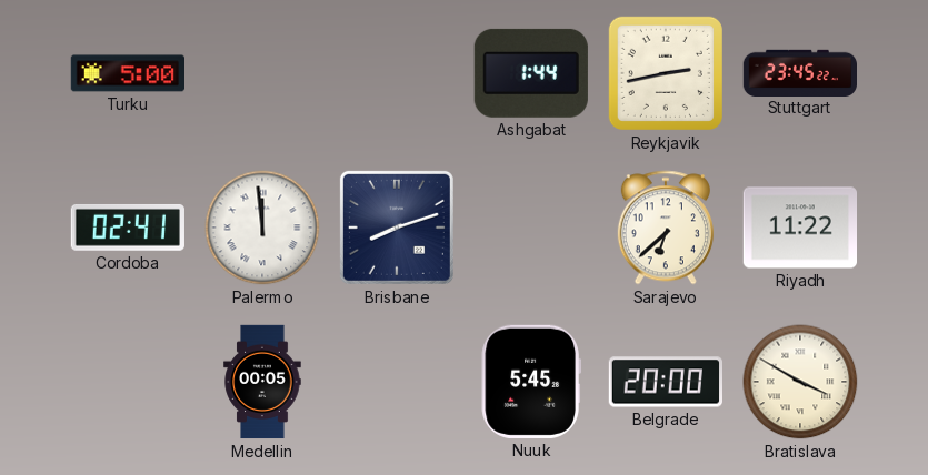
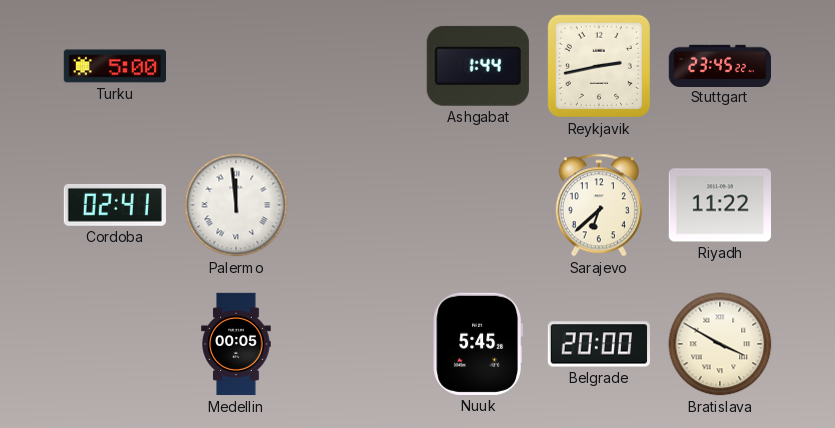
Brisbane: 8:12 -> none (397, 228)
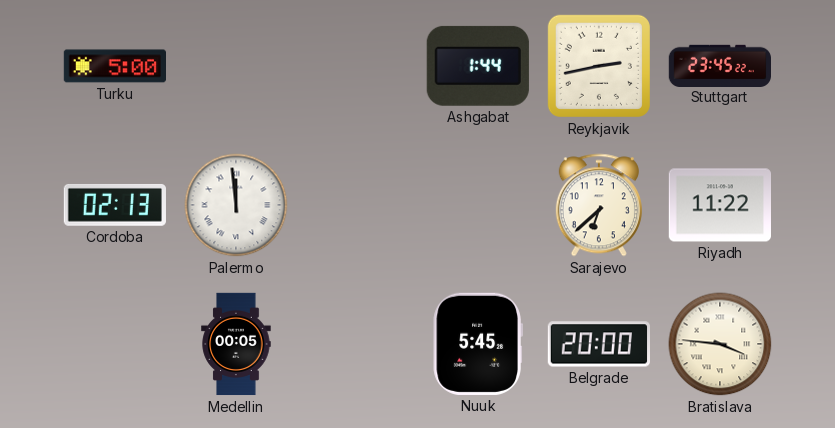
Cordoba: 02:41 -> 02:13 (114, 205)
Bratislava: 3:50 -> 3:46 (720, 344)
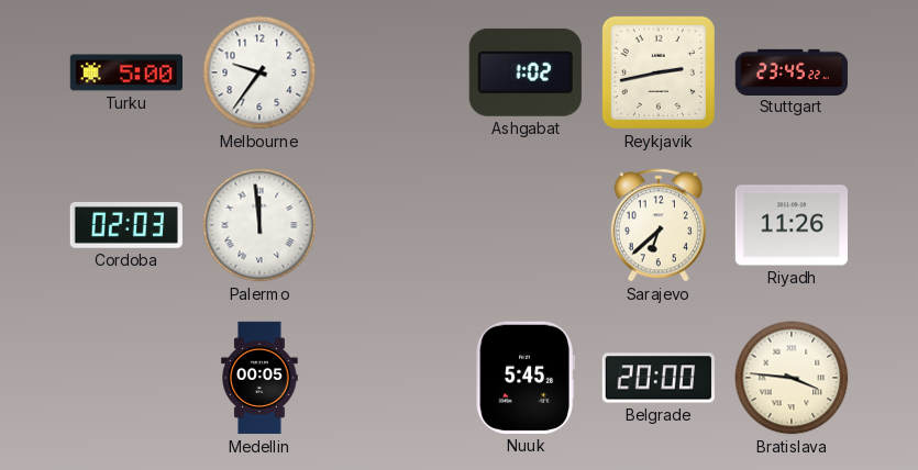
Melbourne: none -> 9:36 (259, 72)
Ashgabat: 1:44 -> 1:02 (526, 72)
Cordoba: 02:13 -> 02:03 (125, 225)
Riyadh: 11:22 -> 11:26 (790, 225)
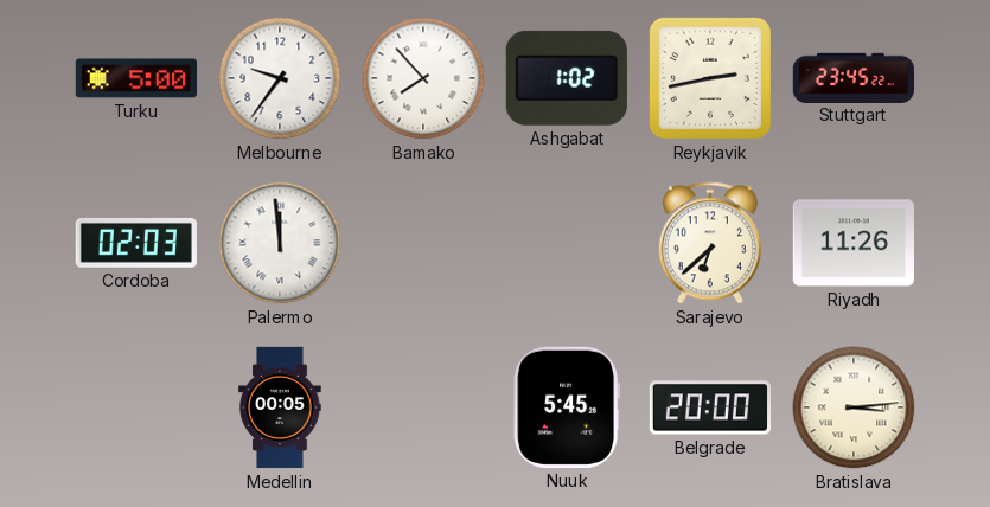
Bamako: none -> 7:53 (423, 78)
Bratislava: 3:46 -> 3:14 (854, 407)
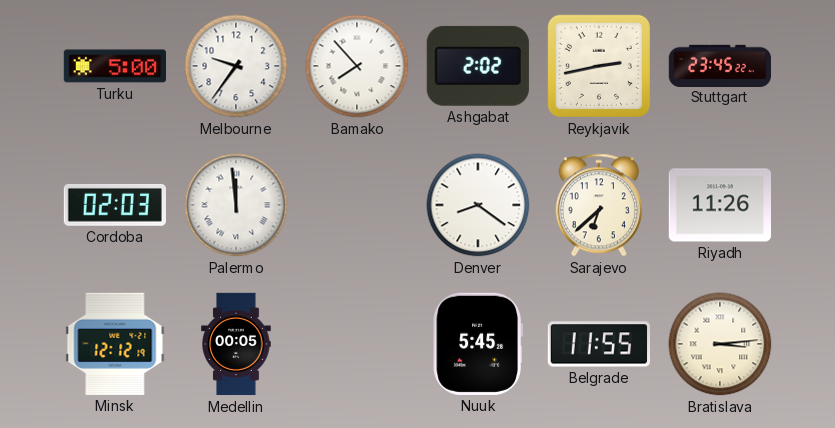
Ashgabat: 1:02 -> 2:02 (478, 66)
Denver: none -> 8:21 (478, 205)
Minsk: none -> 12:12 (115, 344)
Belgrade: 20:00 -> 11:55 (598, 344)
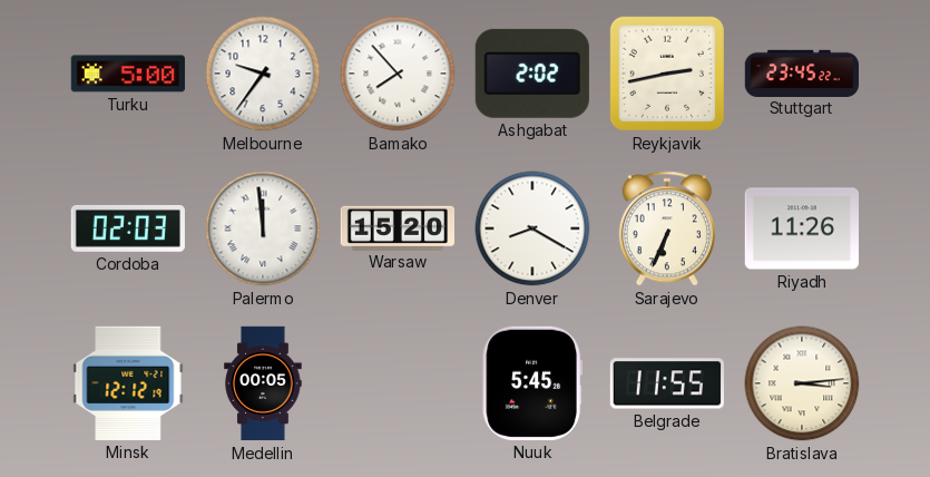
Warsaw: none -> 15:20 (397, 227)
Denver: 8:21 -> 8:20 (532, 228)
Sarajevo: 6:38 -> 6:34 (667, 228)
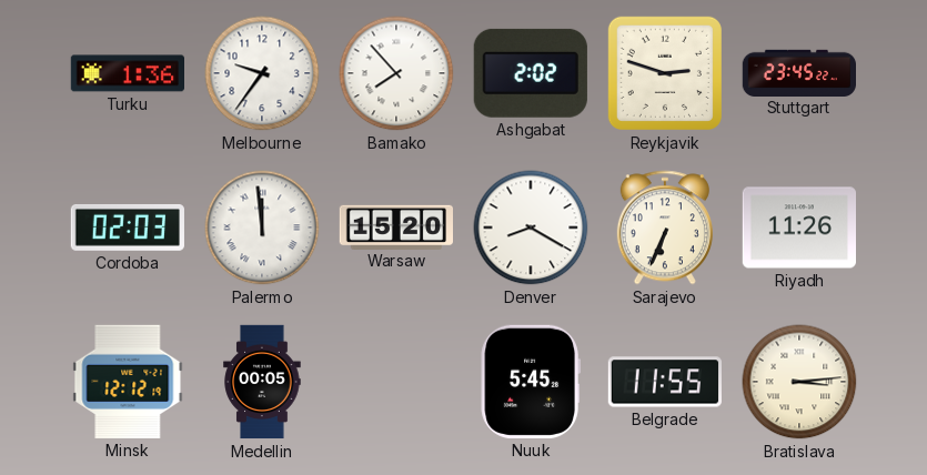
Turku: 5:00 -> 1:36 (127, 73)
Reykjavik: 2:43 -> 2:48 (665, 73)
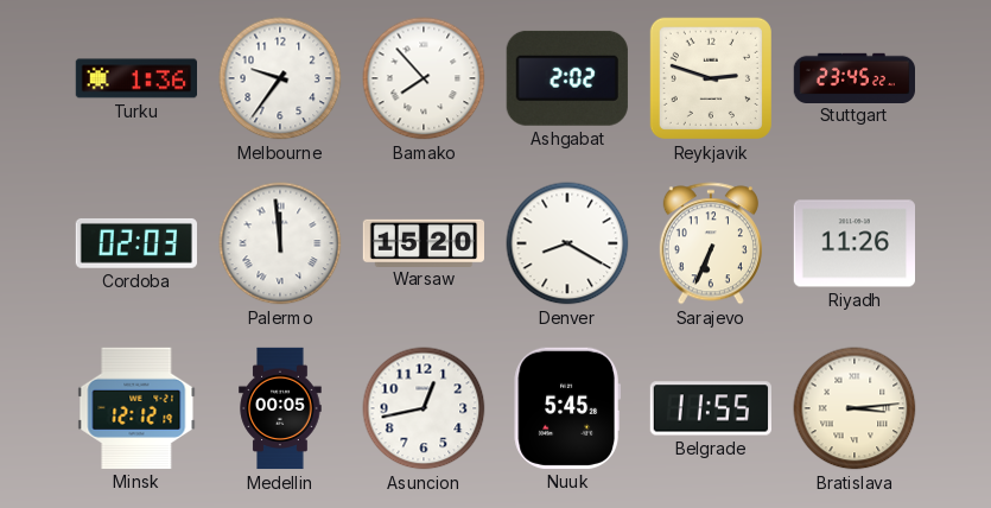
Asuncion: none -> 12:43 (424, 408)
